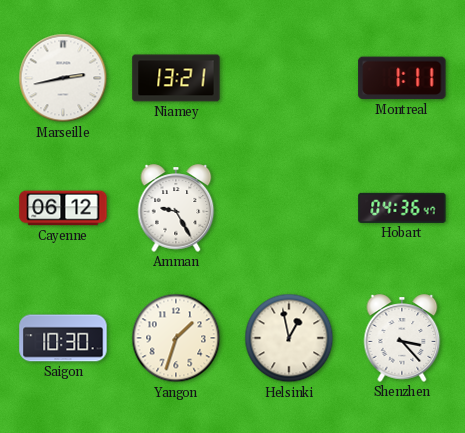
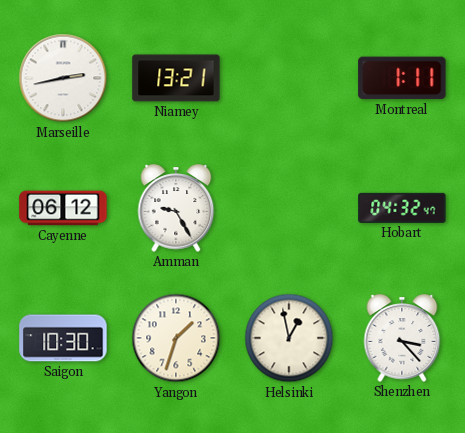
Hobart: 04:36 -> 04:32 (402, 208)
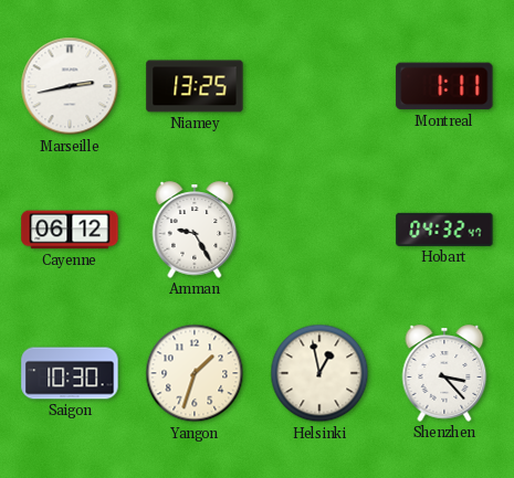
Niamey: 13:21 -> 13:25 (195, 86)
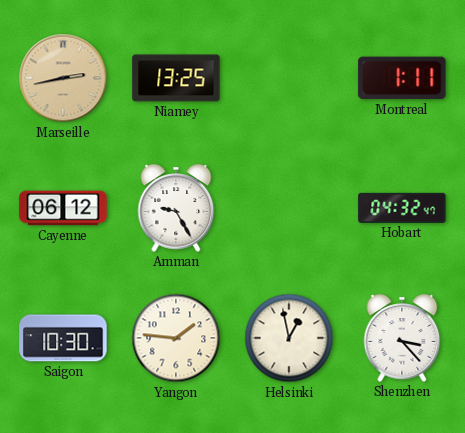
Marseille dial: white -> champagne (63, 78)
Yangon: 1:33 -> 1:46 (176, 338)
